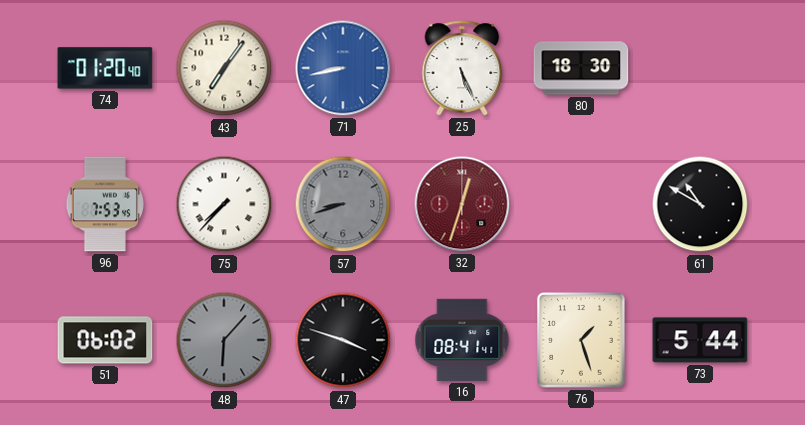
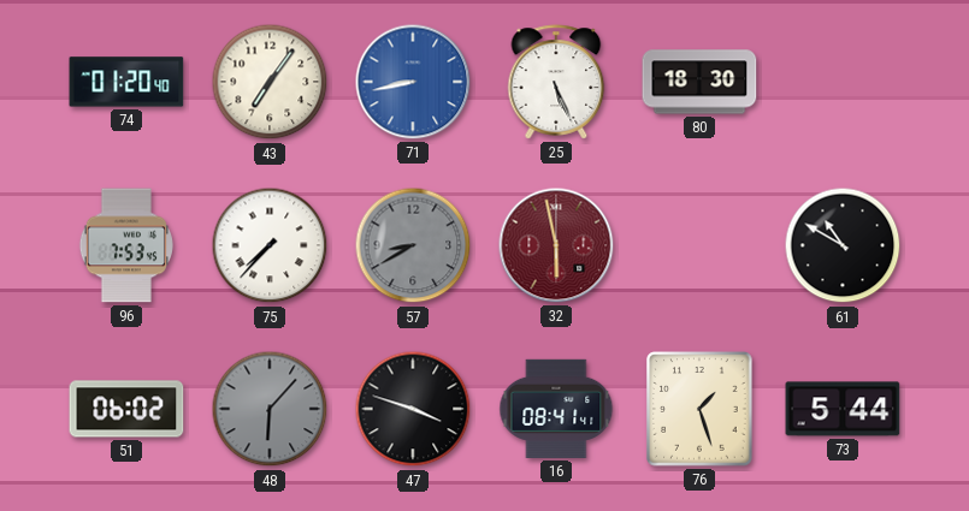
57: 8:42 -> 8:40 (413, 245)
32: 12:33 -> 5:58 (556, 245)
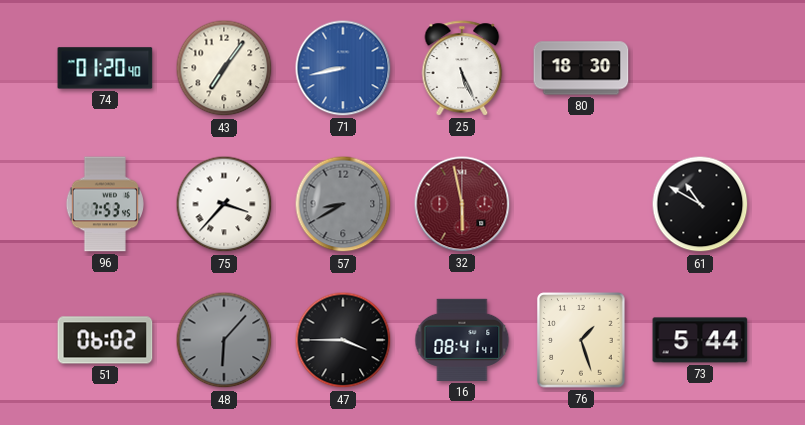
75: 7:37 -> 3:37 (224, 204)
47: 3:48 -> 3:45 (343, 340)
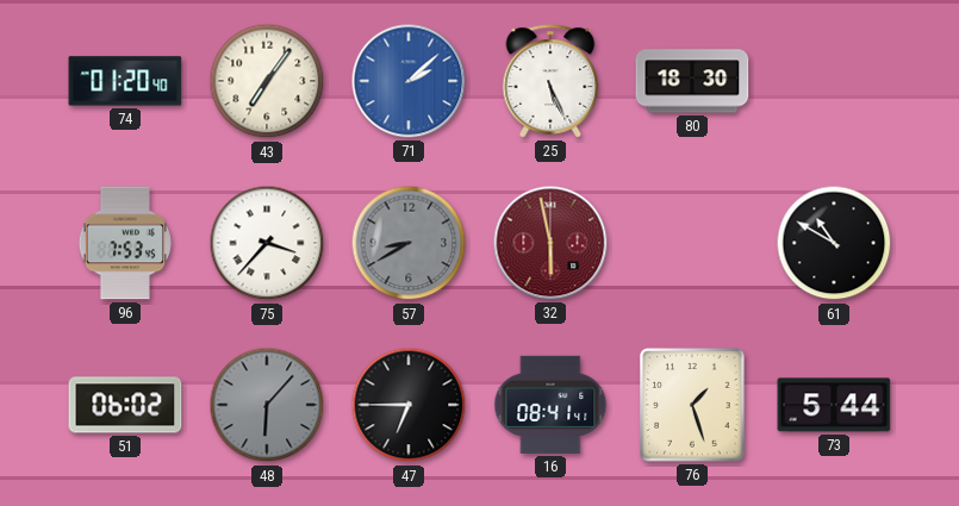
71: 8:43 -> 2:08 (409, 81)
47: 3:45 -> 6:45 (409, 405)
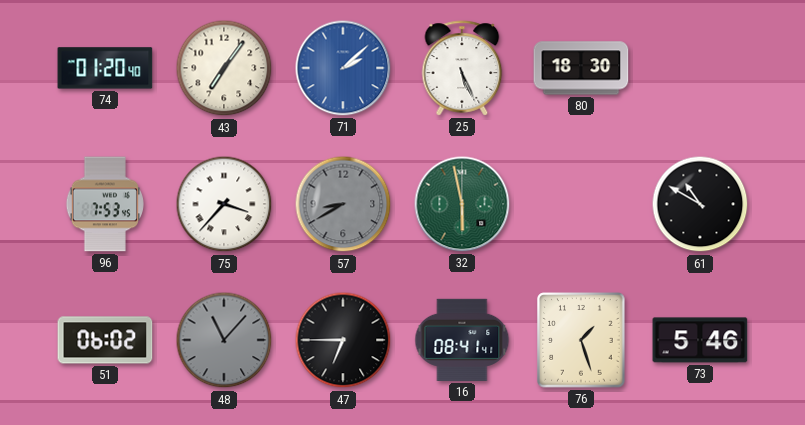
32 dial: burgundy -> green (462, 204)
48: 6:07 -> 11:07 (224, 340)
73: 5:44 -> 5:46 (700, 340)
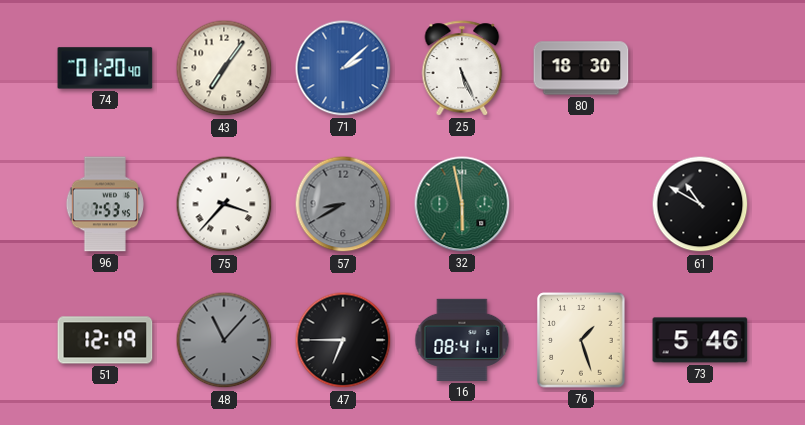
51: 06:02 -> 12:19 (105, 340)
